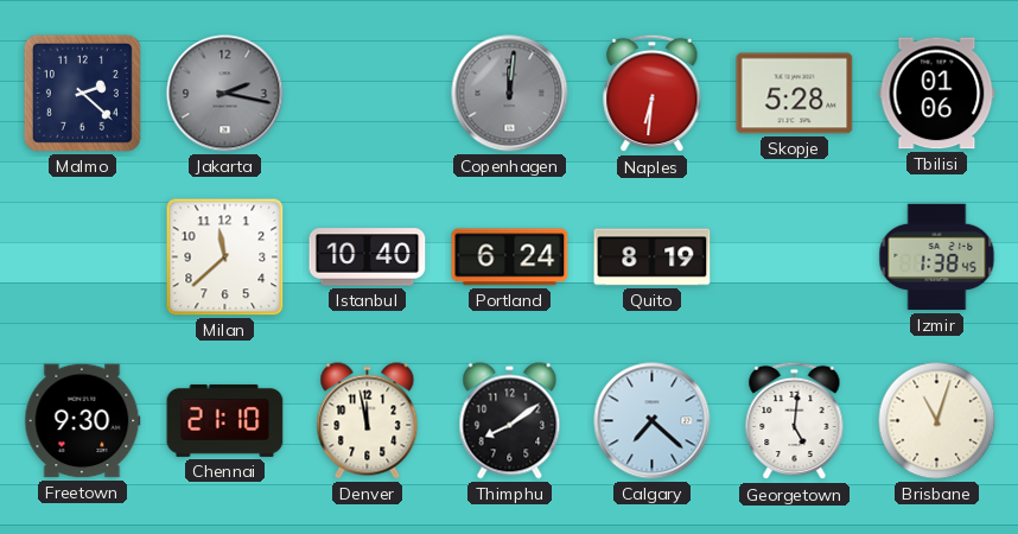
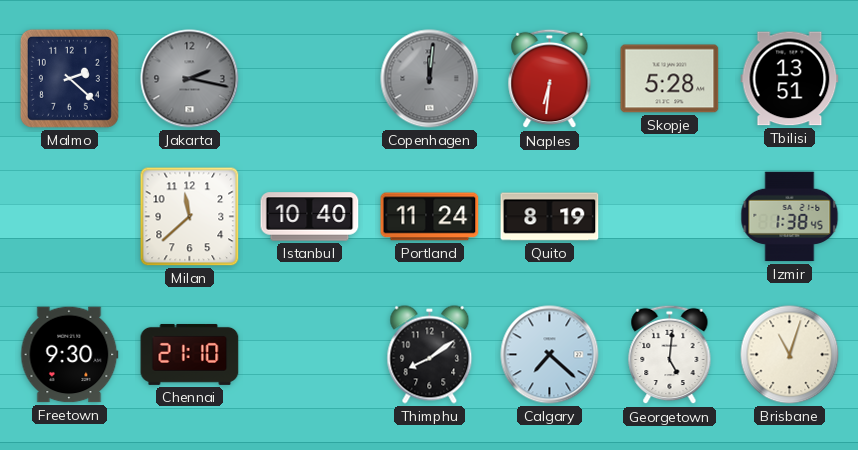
Tbilisi: 01:06 -> 13:51 (790, 79)
Portland: 6:24 -> 11:24 (430, 217)
Denver: 11:58 -> none (368, 421)
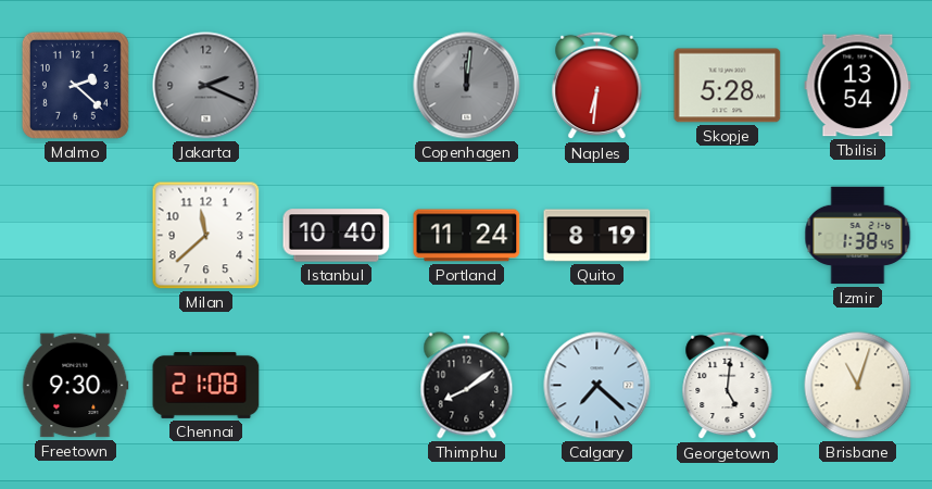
Jakarta: 2:17 -> 2:19 (206, 86)
Tbilisi: 13:51 -> 13:54 (858, 86)
Chennai: 21:10 -> 21:08 (206, 385)
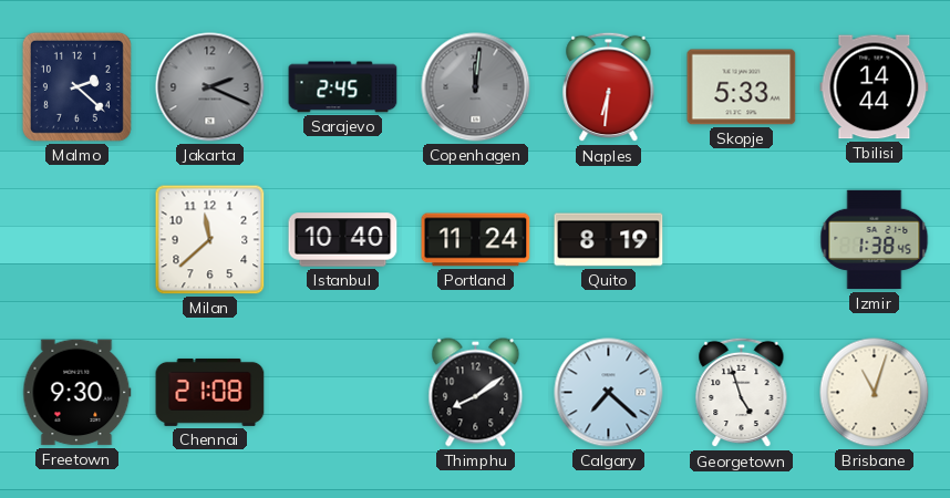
Sarajevo: none -> 2:45 (343, 87)
Skopje: 5:28 -> 5:33 (742, 87)
Tbilisi: 13:54 -> 14:44 (875, 87)
Georgetown: 5:01 -> 4:57 (742, 393)
